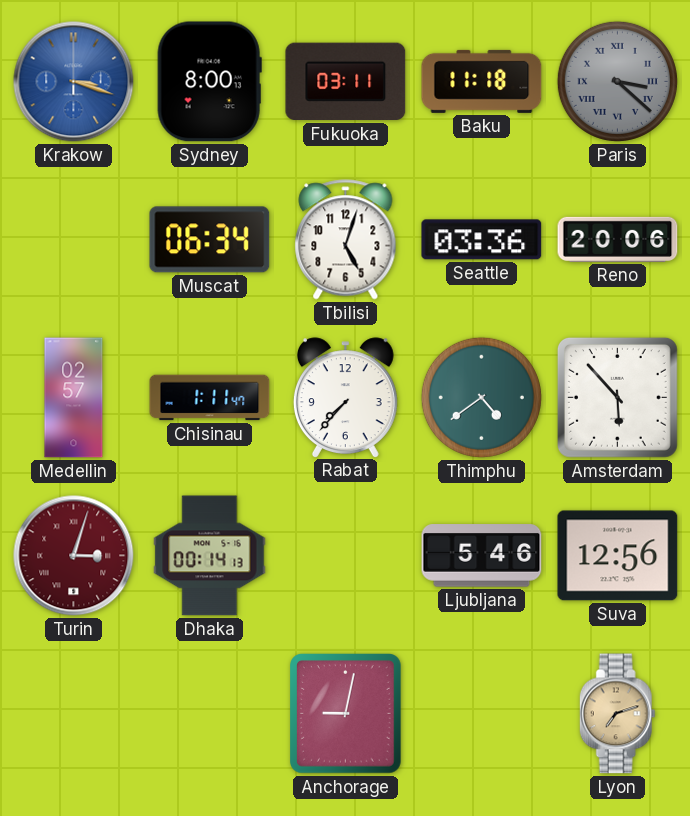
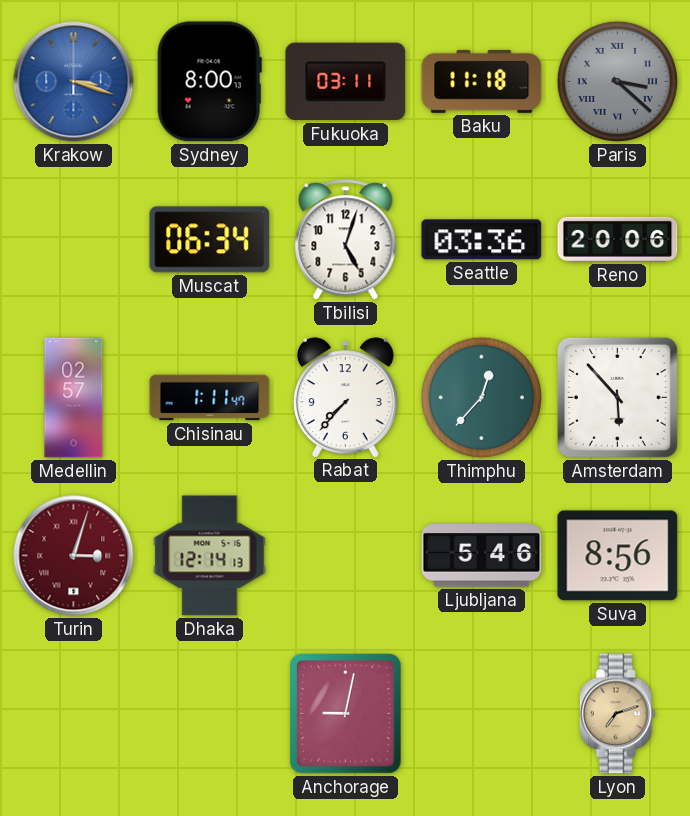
Thimphu: 4:39 -> 12:37 (481, 397)
Dhaka: 00:14 -> 12:14 (210, 556)
Suva: 12:56 -> 8:56 (618, 556)
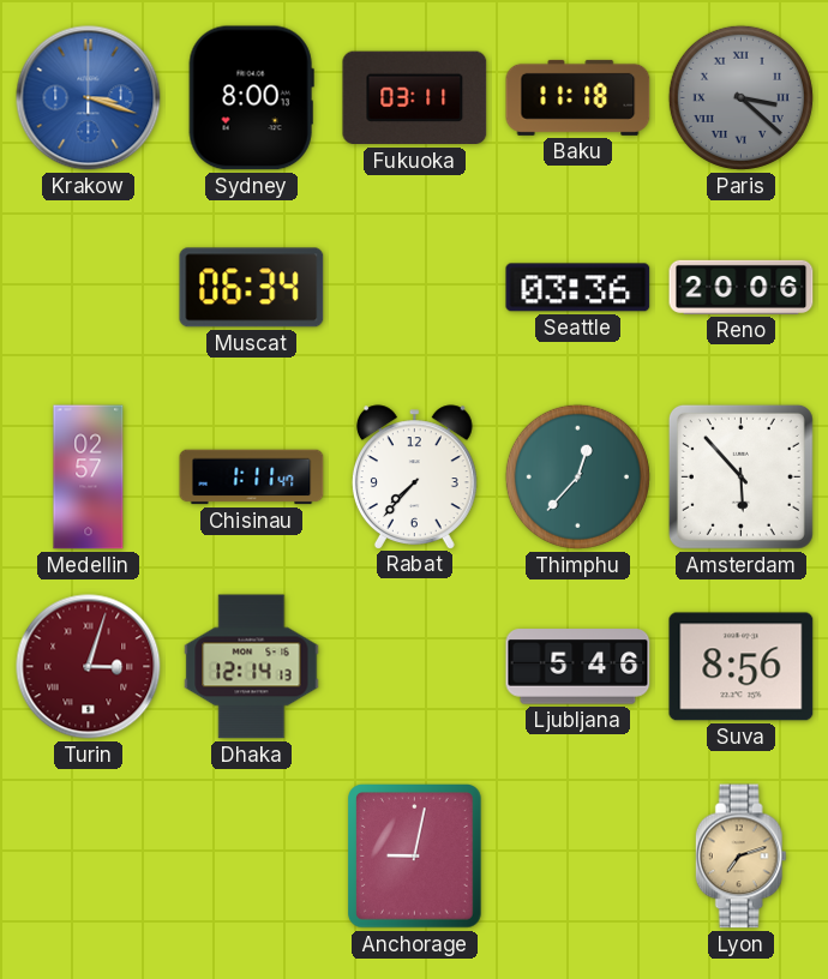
Tbilisi: 5:03 -> none (346, 240)
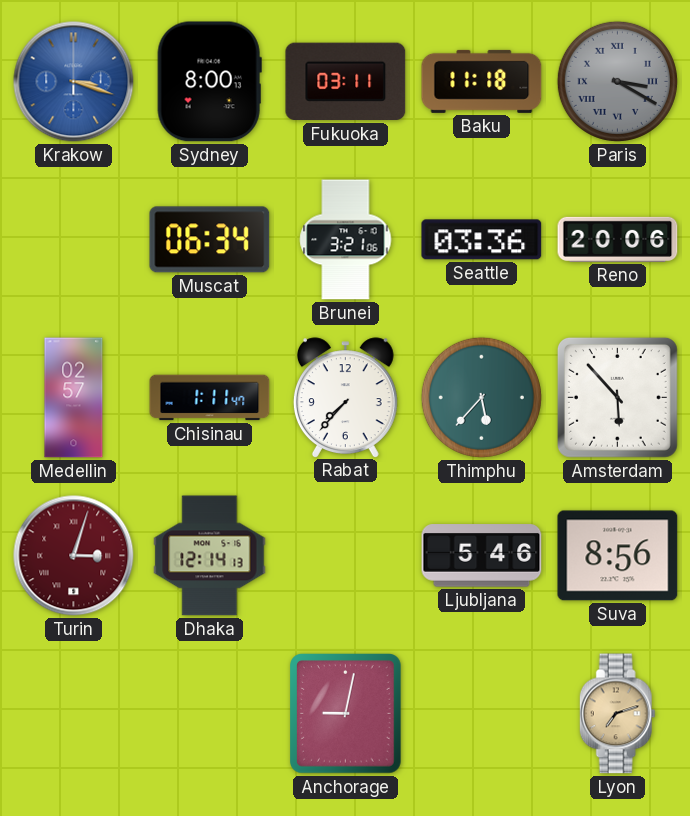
Paris: 3:22 -> 3:20 (617, 81)
Brunei: none -> 3:21 (346, 240)
Thimphu: 12:37 -> 5:37 (481, 397)
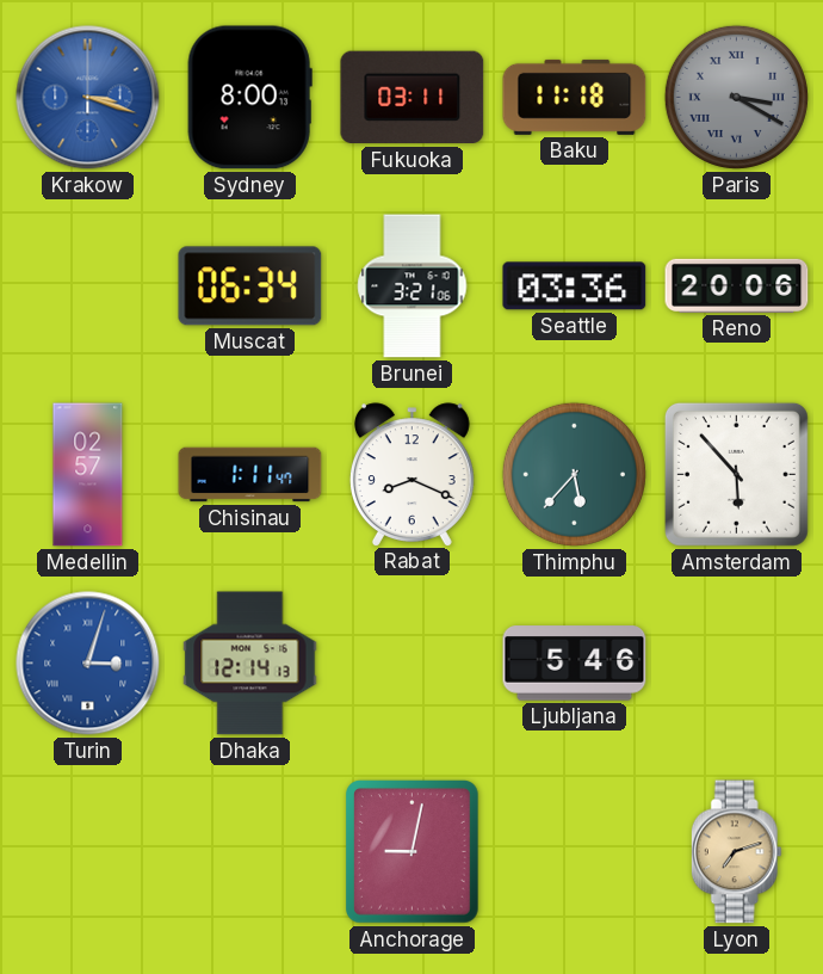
Rabat: 7:37 -> 8:19 (411, 474)
Turin dial: burgundy -> blue (88, 664)
Suva: 8:56 -> none (618, 556)
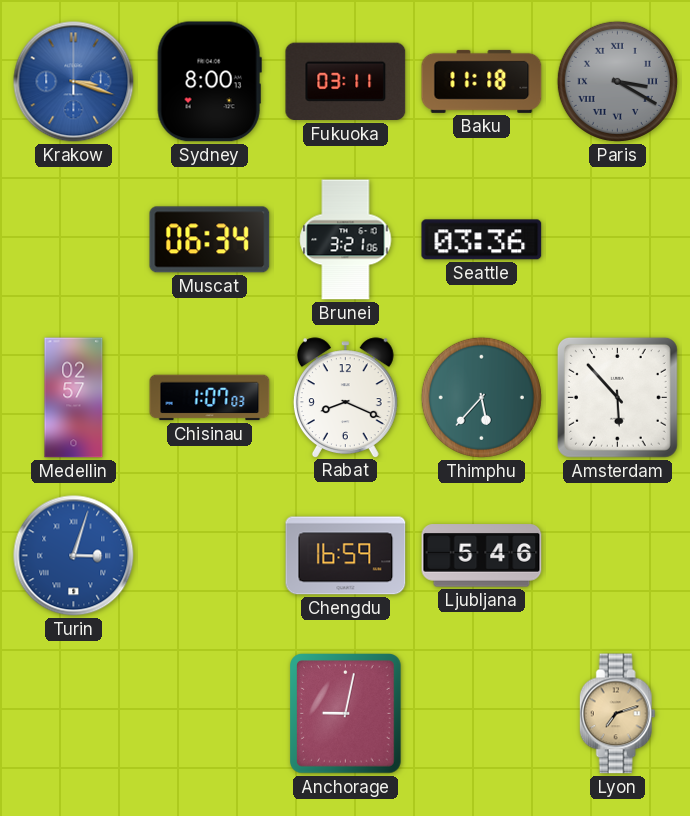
Reno: 20:06 -> none (737, 285)
Chisinau: 1:11 -> 1:07 (210, 398)
Dhaka: 12:14 -> none (250, 664)
Chengdu: none -> 16:59 (346, 556)
